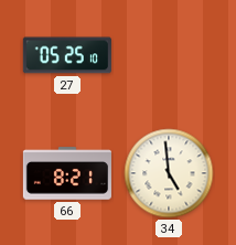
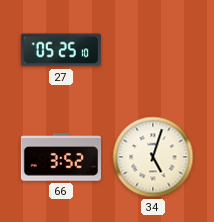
66: 8:21 -> 3:52 (61, 157)
34: 4:59 -> 5:03 (153, 157)
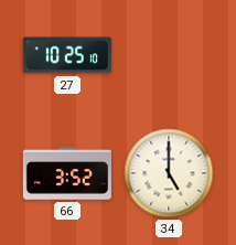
27: 05:25 -> 10:25 (67, 55)
34: 5:03 -> 5:00 (169, 173)
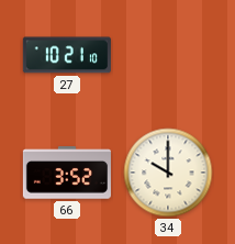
27: 10:25 -> 10:21 (67, 55)
34: 5:00 -> 10:00 (168, 173)
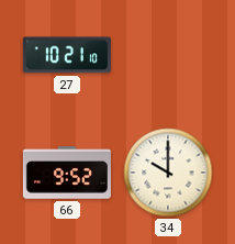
66: 3:52 -> 9:52 (67, 173)
